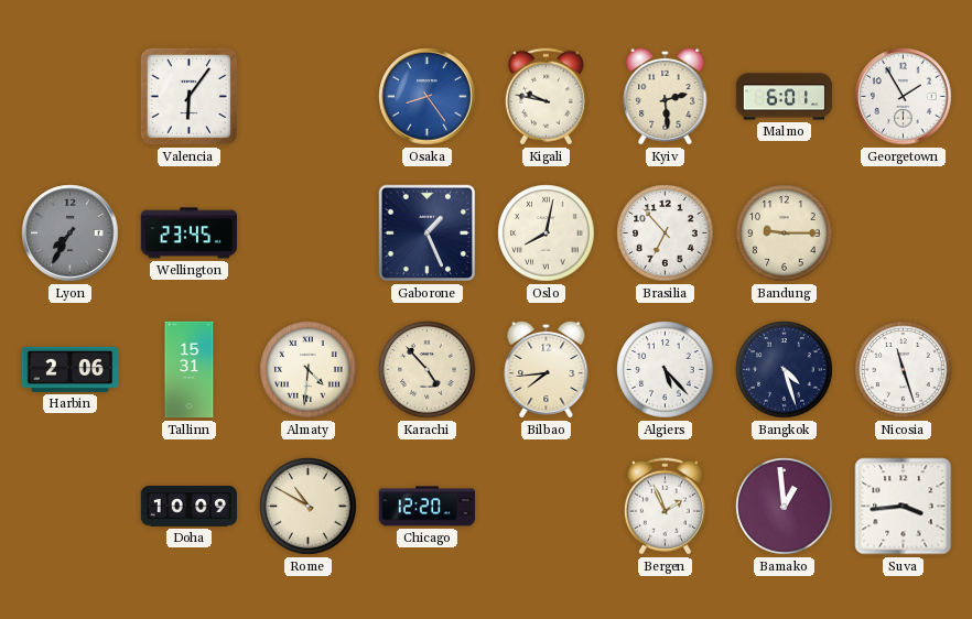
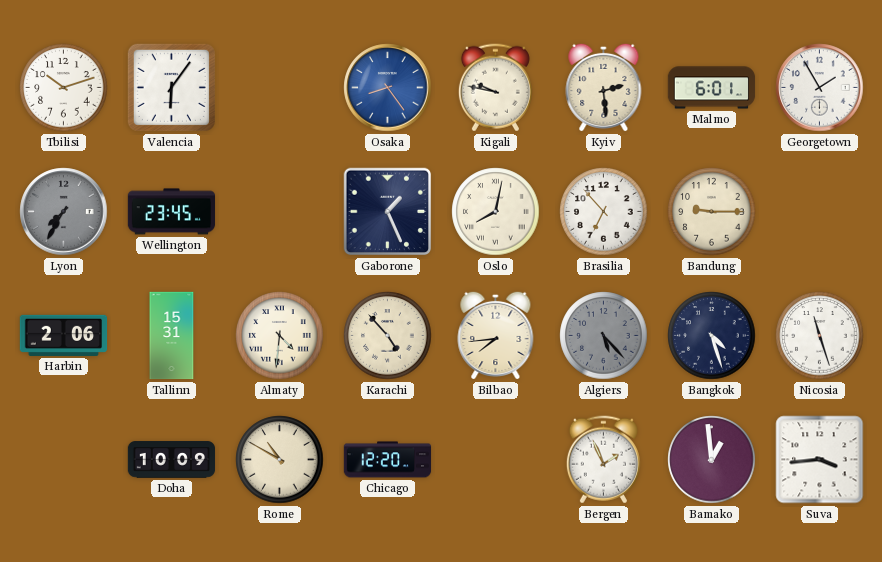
Tbilisi: none -> 10:12 (64, 88)
Algiers dial: white -> grey (604, 336)
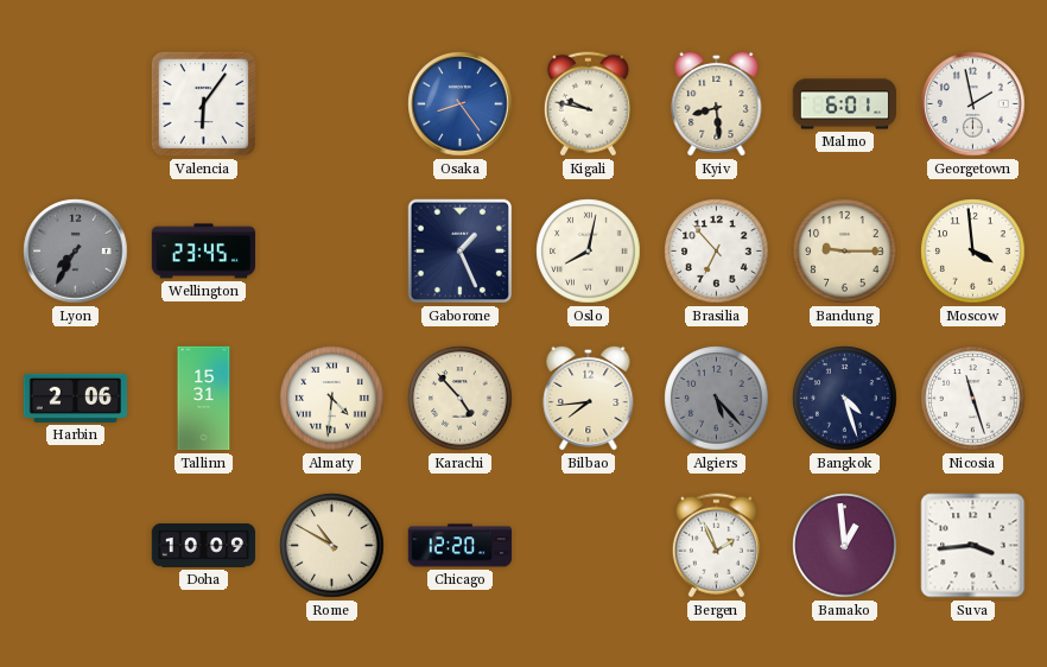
Tbilisi: 10:12 -> none (64, 88)
Kyiv: 2:29 -> 8:29 (717, 103)
Georgetown: 1:55 -> 1:58 (973, 104)
Moscow: none -> 3:59 (973, 252)
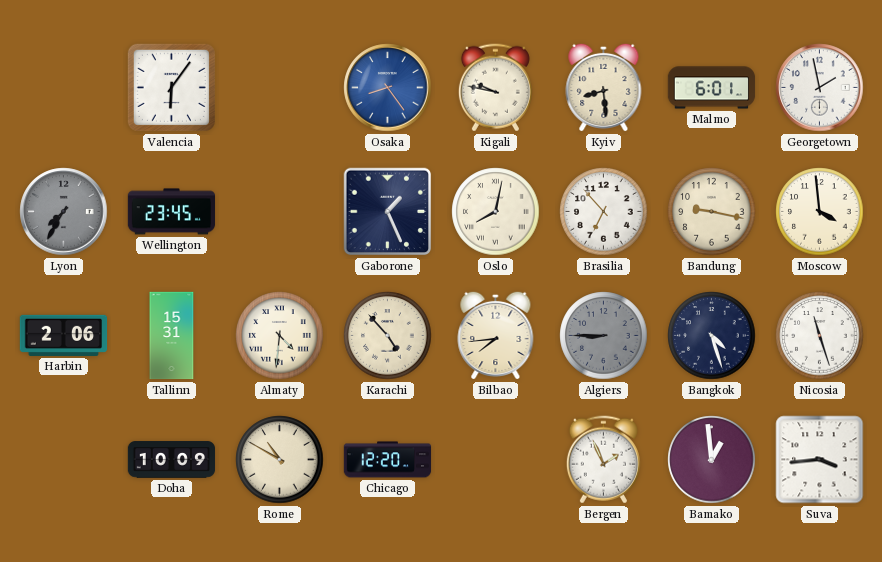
Bandung: 9:15 -> 9:17 (712, 212)
Algiers: 5:23 -> 8:45 (604, 336)
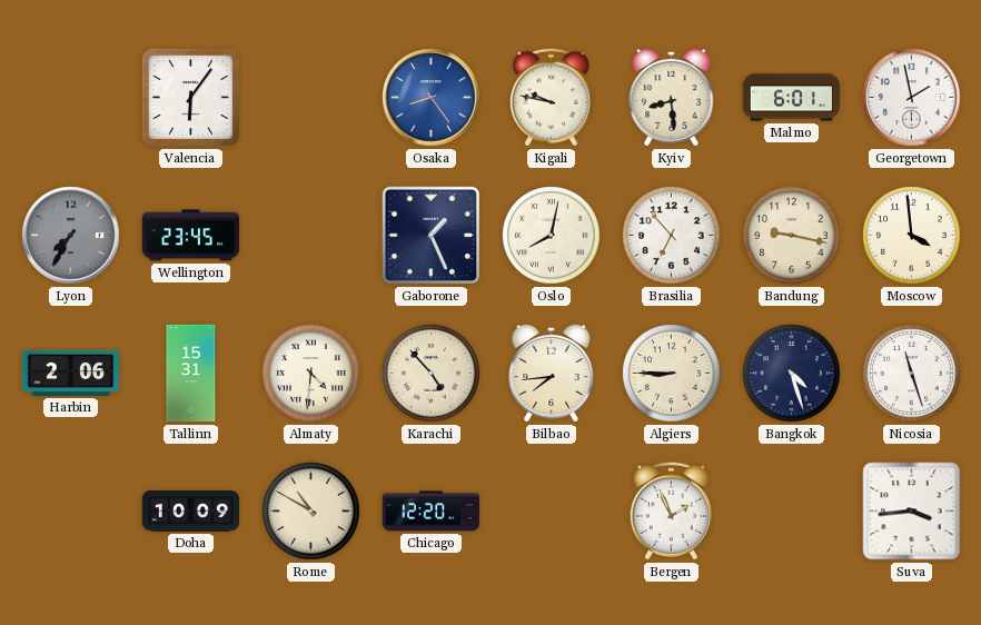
Algiers dial: grey -> cream (672, 374)
Bamako: 12:59 -> none (712, 460)
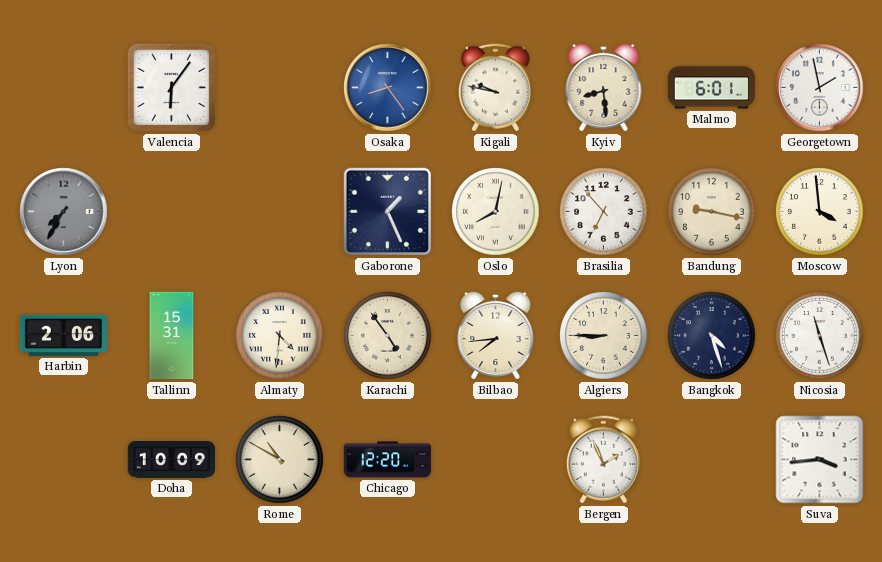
Wellington: 23:45 -> none (191, 236)
Karachi: 4:53 -> 4:54 (388, 336)
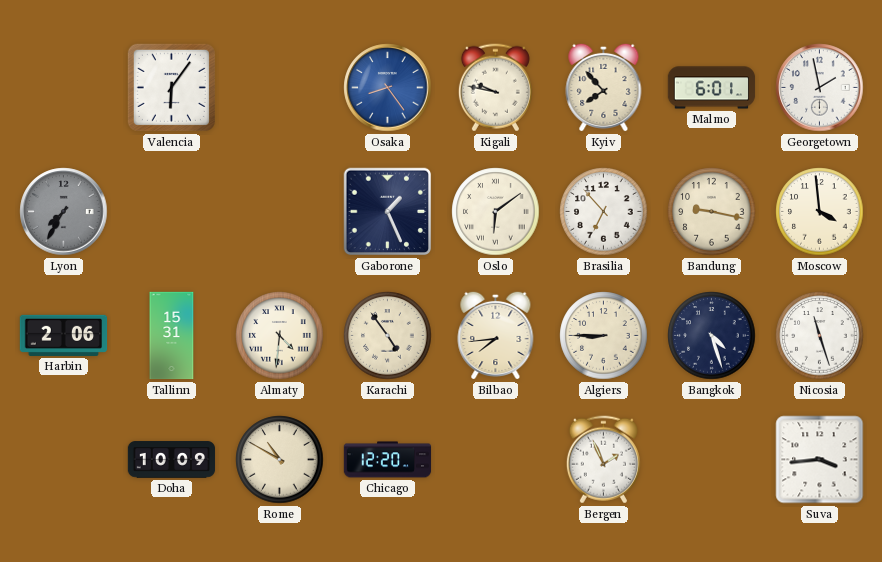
Kyiv: 8:29 -> 7:53 (604, 87)
Oslo: 8:02 -> 6:09 (496, 212)
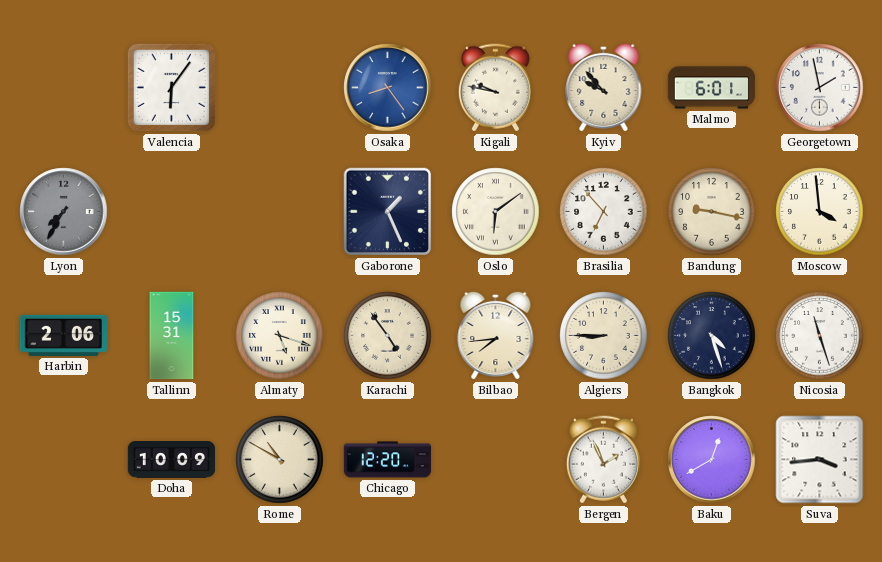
Kyiv: 7:53 -> 9:53 (604, 87)
Almaty: 4:31 -> 5:18 (280, 336)
Baku: none -> 12:40 (712, 460)
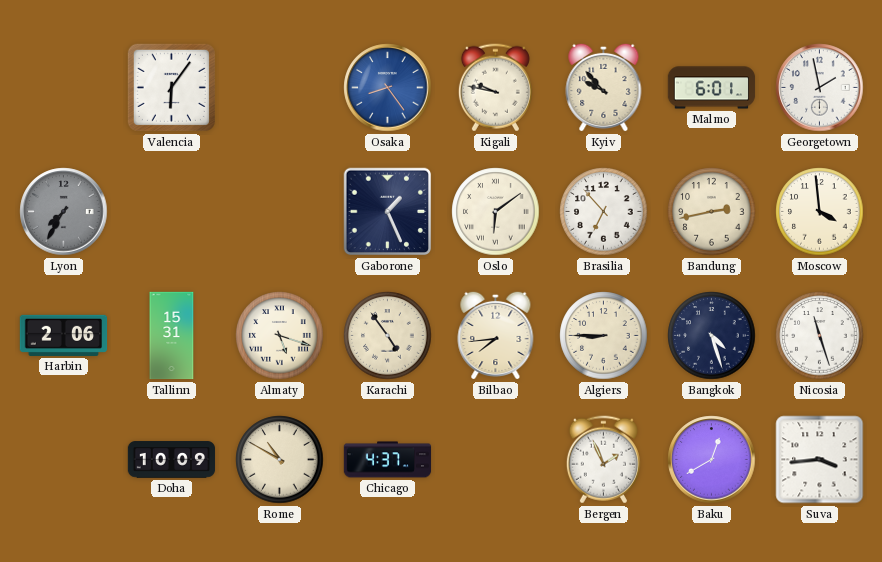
Bandung: 9:17 -> 2:43 (712, 212)
Chicago: 12:20 -> 4:37 (388, 460)
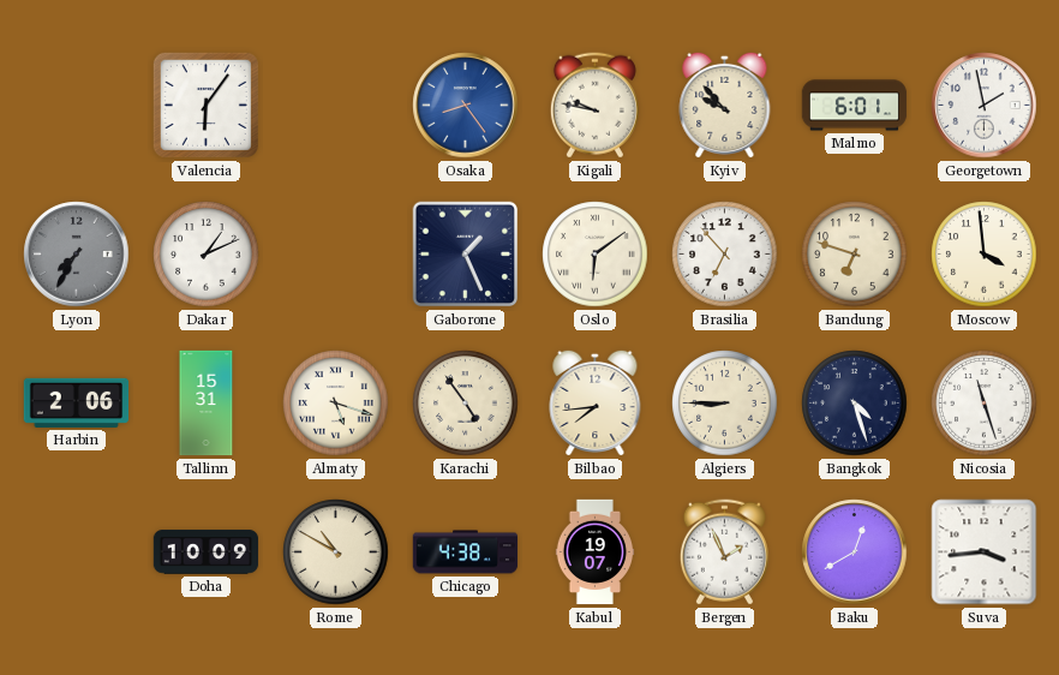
Dakar: none -> 1:11 (207, 255)
Bandung: 2:43 -> 6:48 (855, 255)
Chicago: 4:37 -> 4:38 (466, 552)
Kabul: none -> 19:07 (596, 552)
